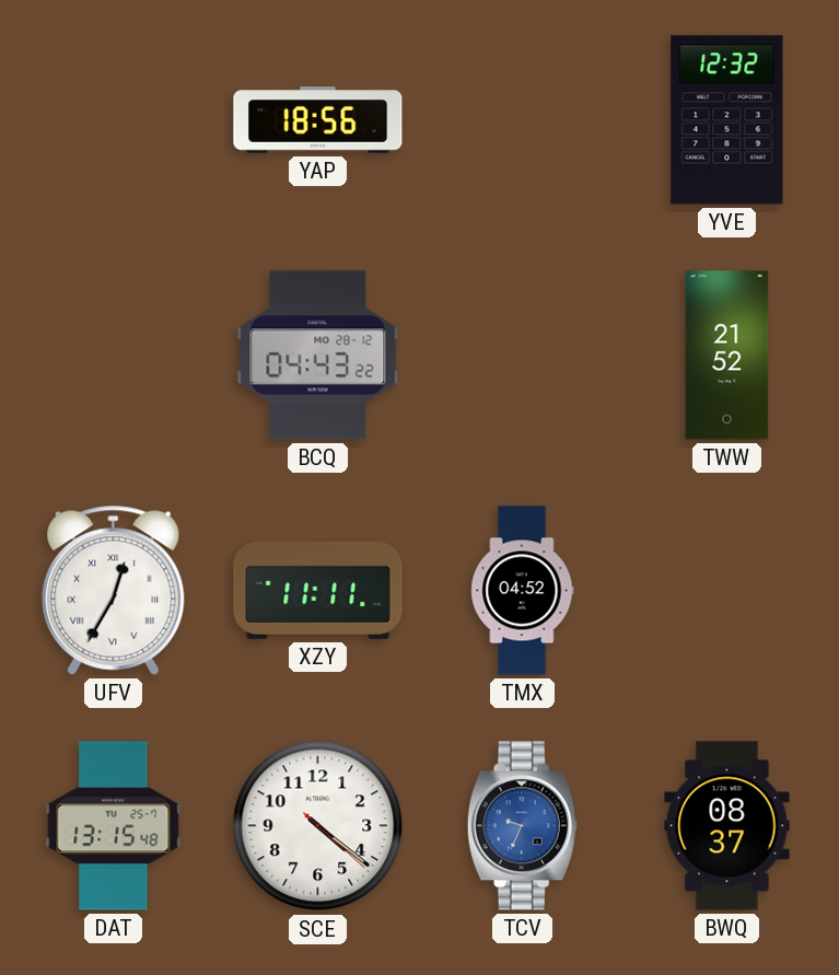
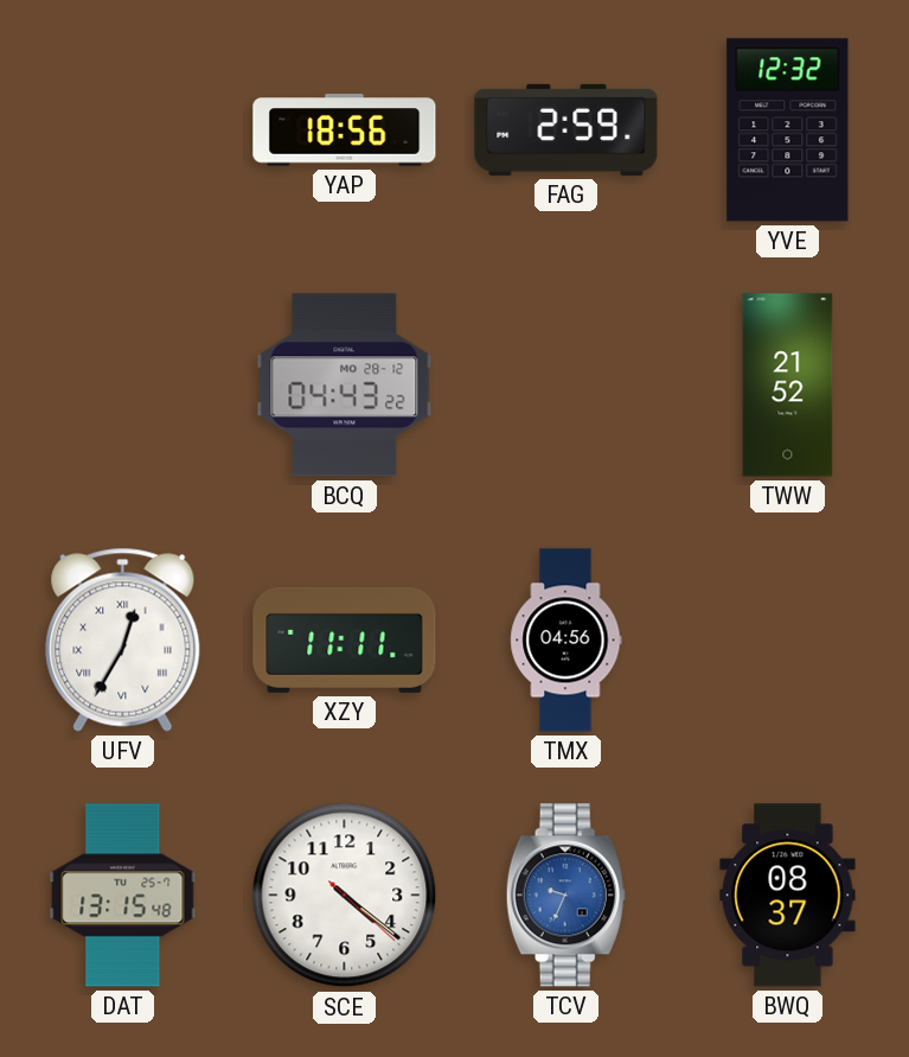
FAG: none -> 2:59 (566, 129)
TMX: 04:52 -> 04:56 (566, 641)
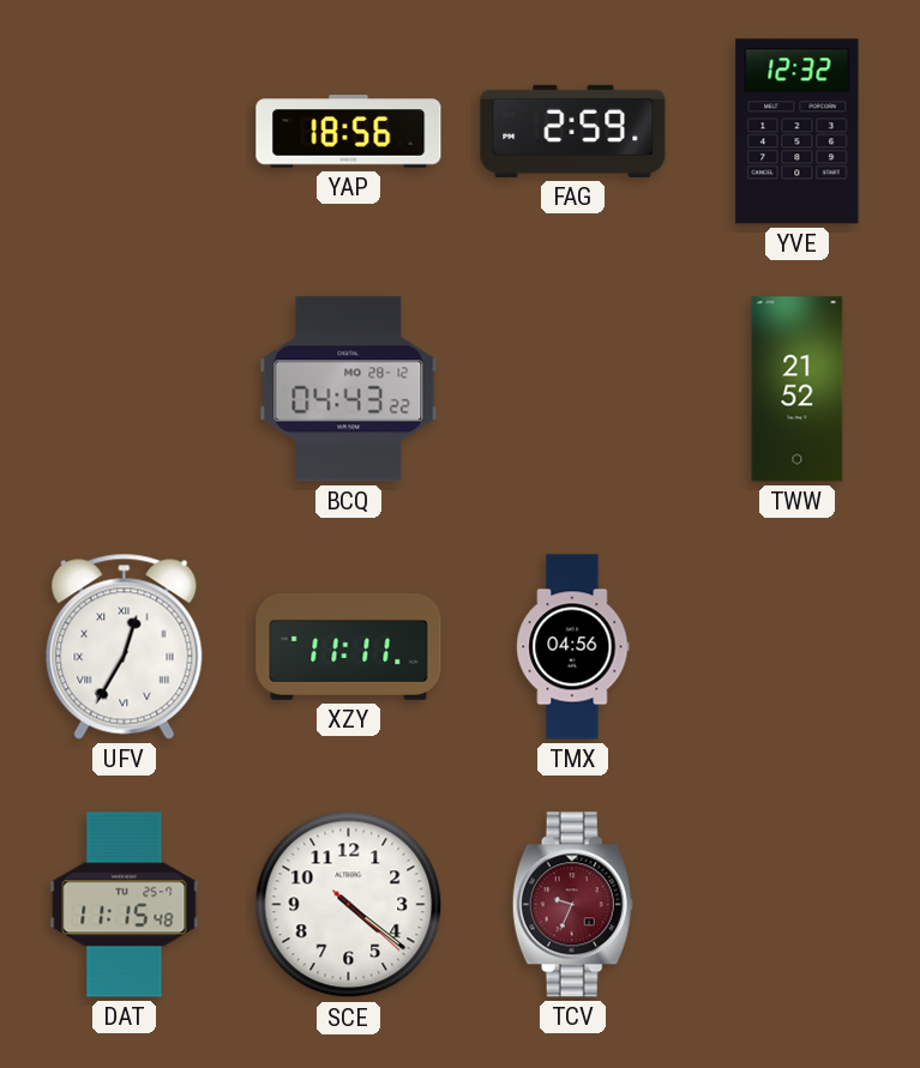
DAT: 13:15 -> 11:15 (125, 905)
TCV dial: blue -> burgundy (572, 905)
BWQ: 08:37 -> none (788, 896)
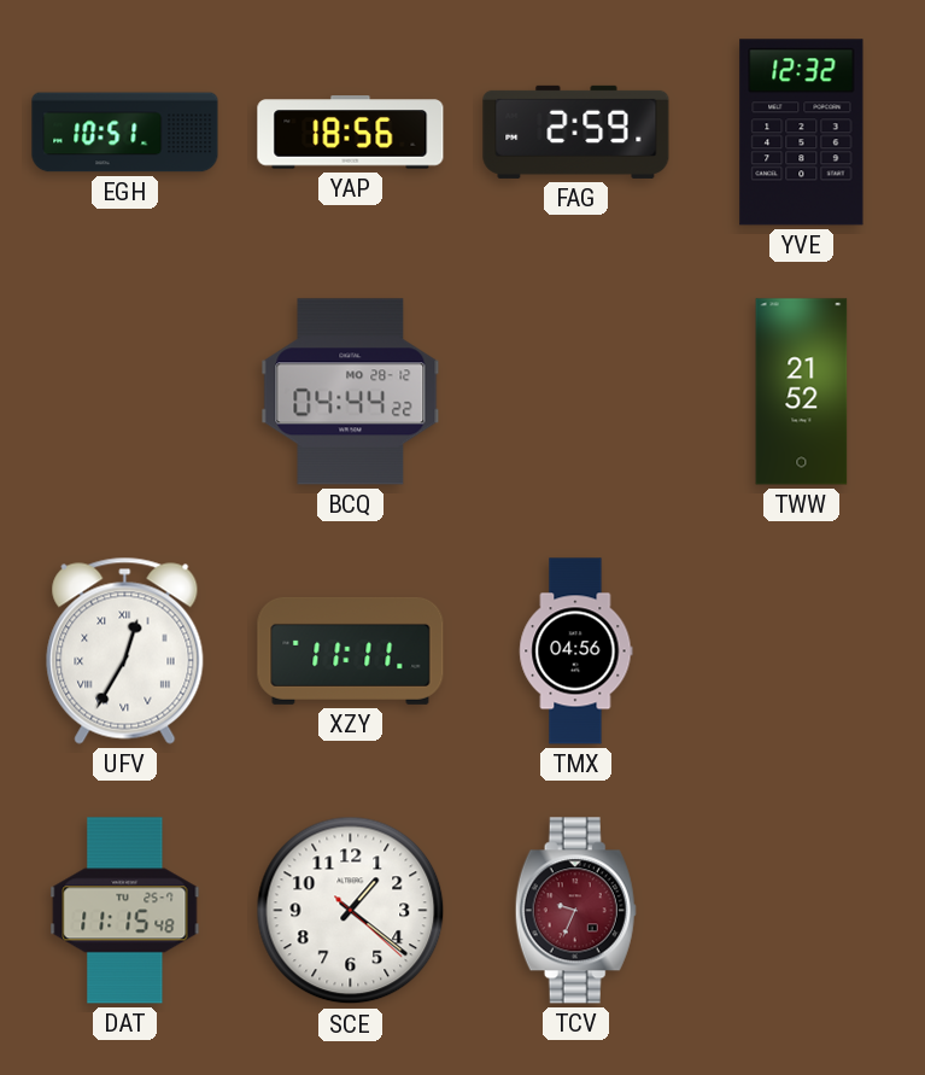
EGH: none -> 10:51 (125, 133)
BCQ: 04:43 -> 04:44 (351, 392)
SCE: 4:21 -> 1:21 (351, 911)
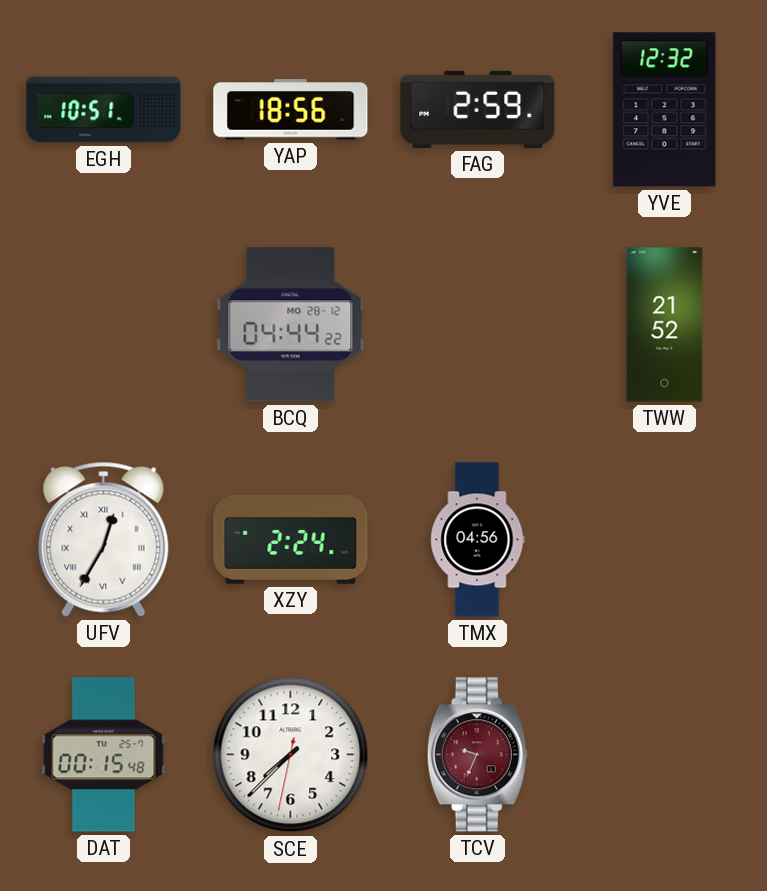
XZY: 11:11 -> 2:24 (291, 539)
DAT: 11:15 -> 00:15 (104, 755)
SCE: 1:21 -> 7:37 (291, 755)
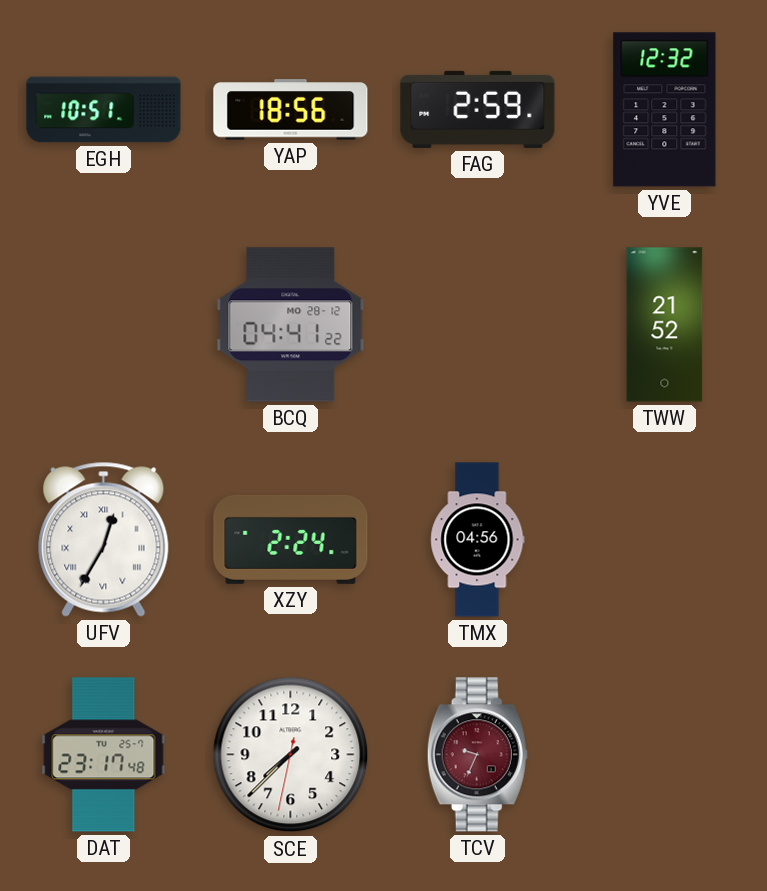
BCQ: 04:44 -> 04:41 (291, 325)
DAT: 00:15 -> 23:17 (104, 755)
